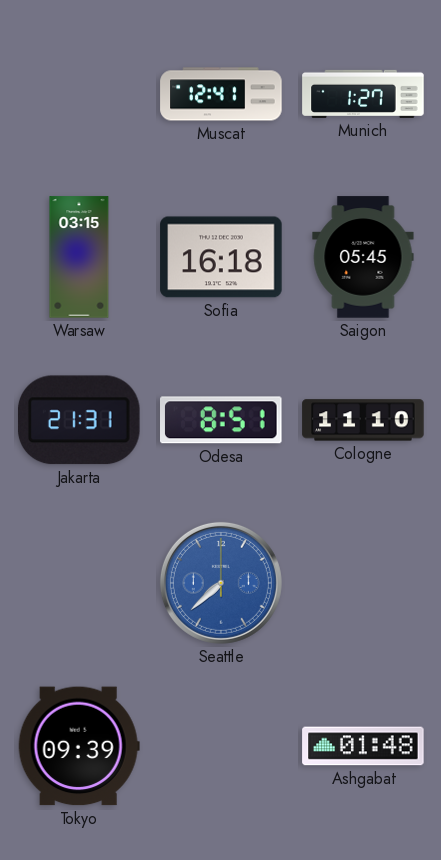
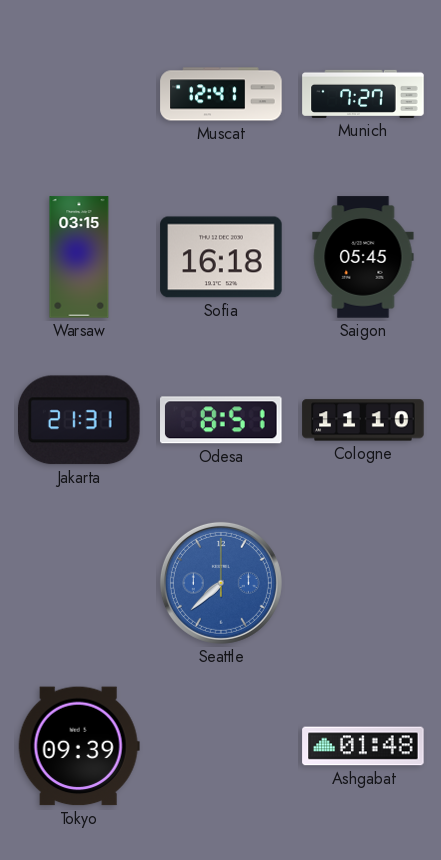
Munich: 1:27 -> 7:27 (363, 94)
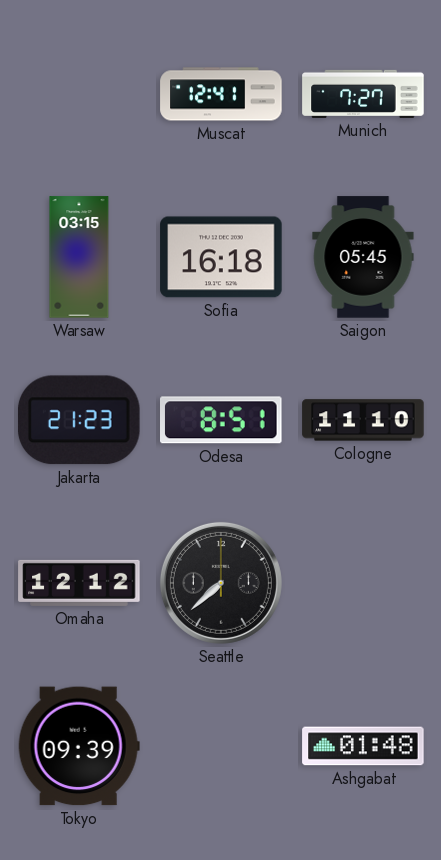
Jakarta: 21:31 -> 21:23 (79, 420)
Omaha: none -> 12:12 (79, 583)
Seattle dial: blue -> black (221, 583)
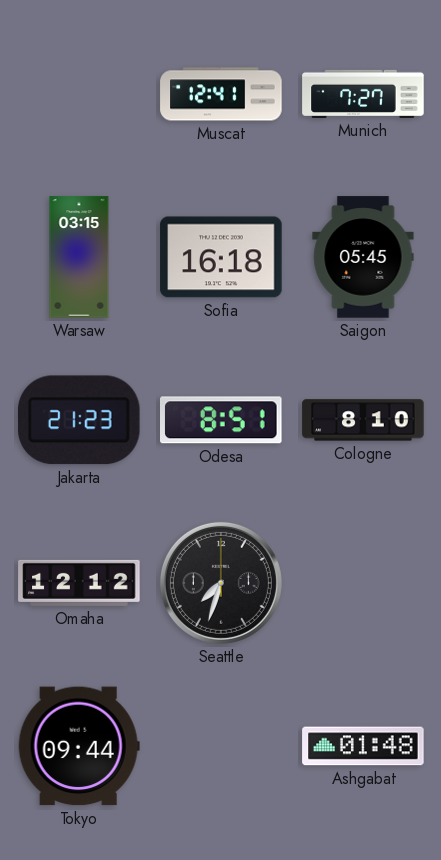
Cologne: 11:10 -> 8:10 (363, 420)
Seattle: 7:38 -> 7:33 (221, 583)
Tokyo: 09:39 -> 09:44 (79, 746)
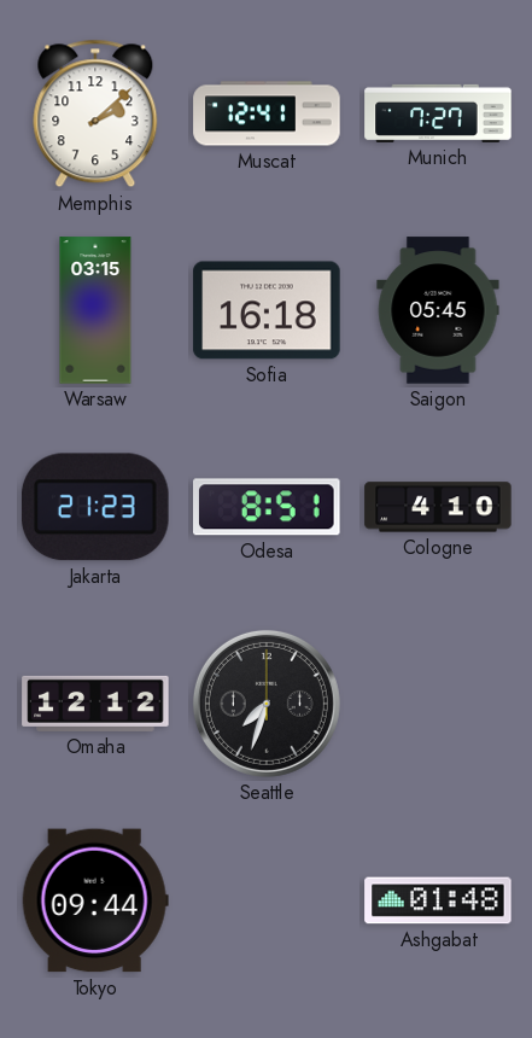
Memphis: none -> 2:08 (95, 113)
Cologne: 8:10 -> 4:10 (438, 507)
